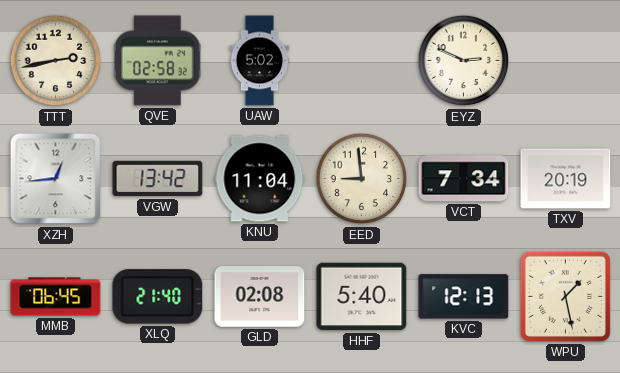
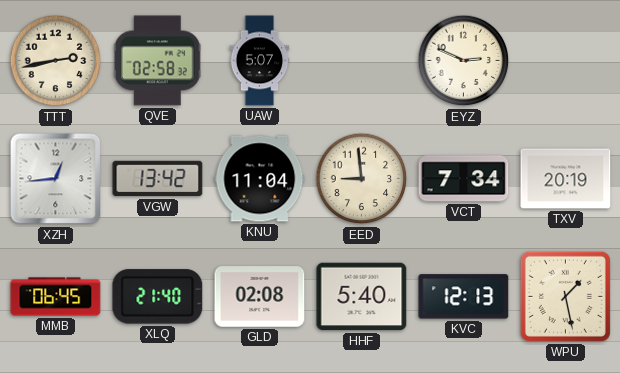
UAW: 5:02 -> 5:07 (260, 61)
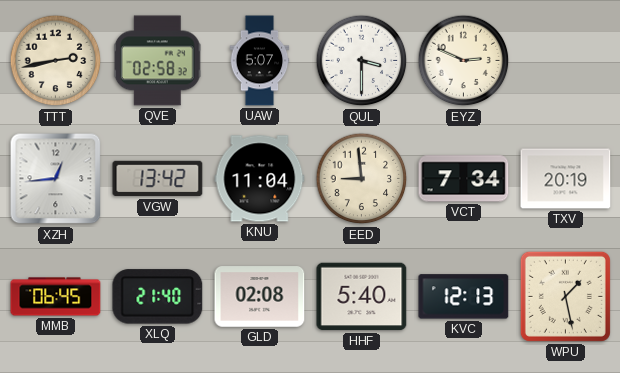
QUL: none -> 3:30 (362, 61)
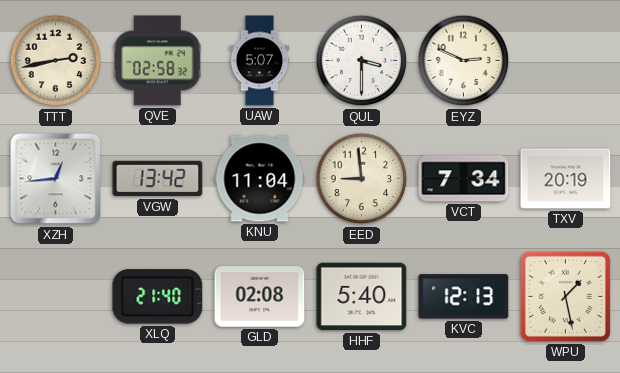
MMB: 06:45 -> none (56, 297)
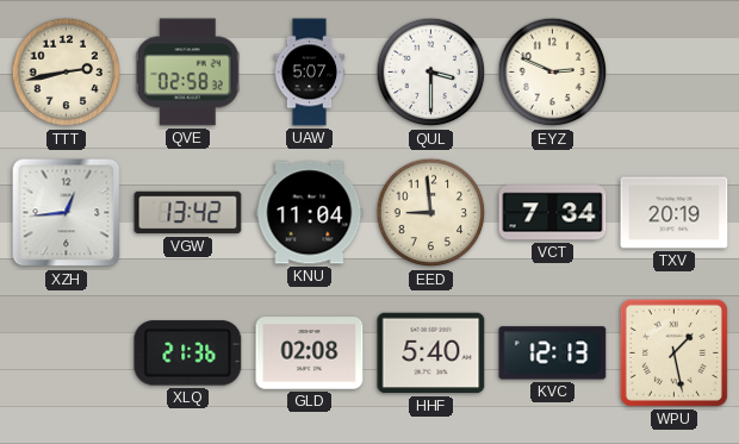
XLQ: 21:40 -> 21:36 (188, 354)
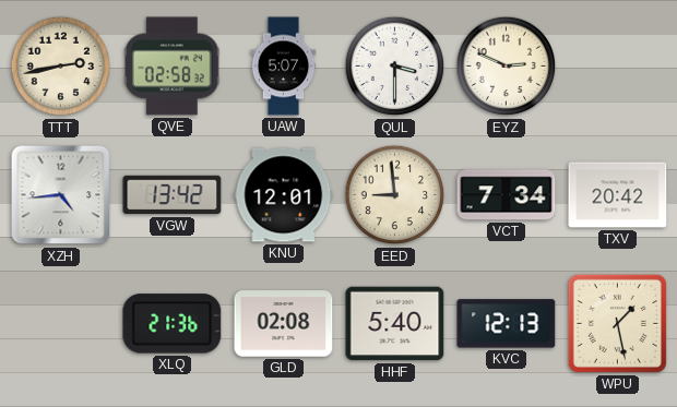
XZH: 12:44 -> 4:44 (61, 195)
KNU: 11:04 -> 12:01 (284, 195)
TXV: 20:19 -> 20:42 (618, 195)
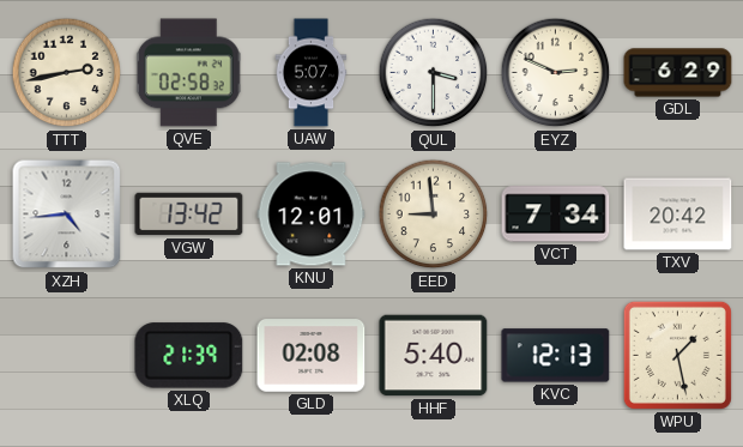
GDL: none -> 6:29 (678, 73)
XLQ: 21:36 -> 21:39 (189, 356)
